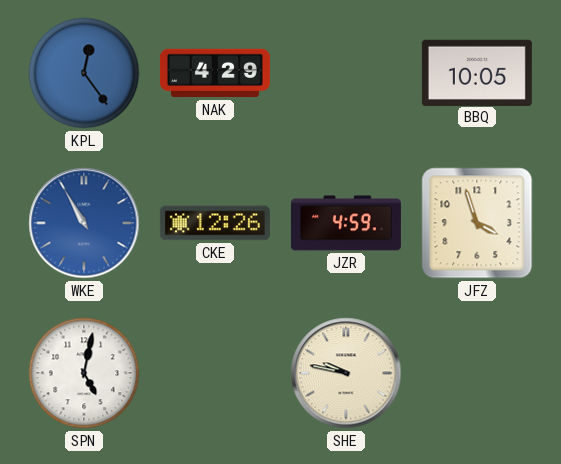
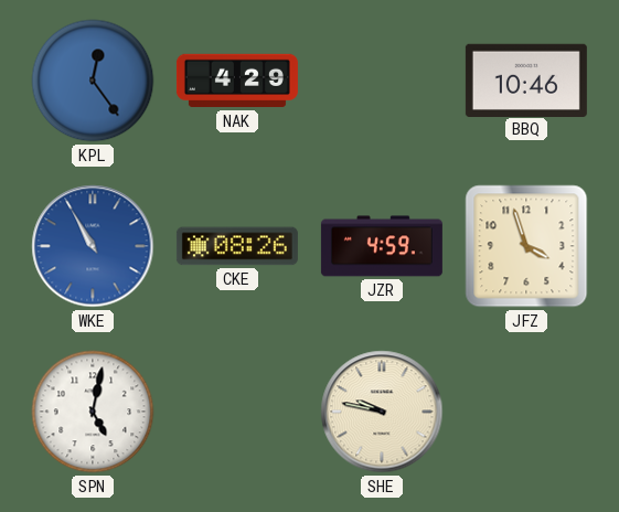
BBQ: 10:05 -> 10:46 (526, 79)
CKE: 12:26 -> 08:26 (237, 246)
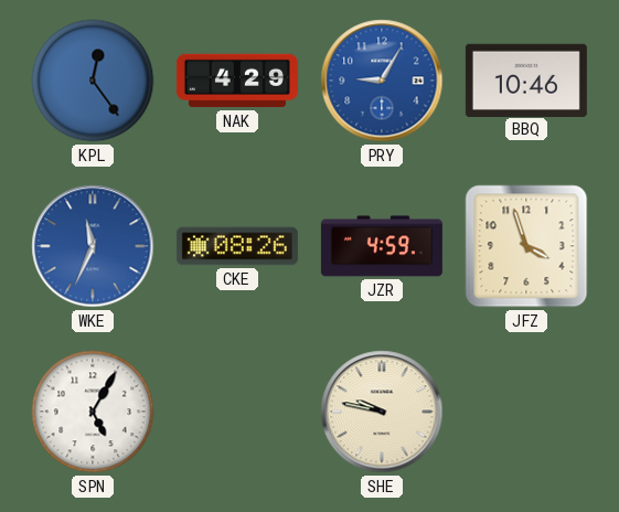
PRY: none -> 9:05 (382, 81)
WKE: 10:55 -> 11:34 (93, 246)
SPN: 5:02 -> 5:05 (93, 412)
